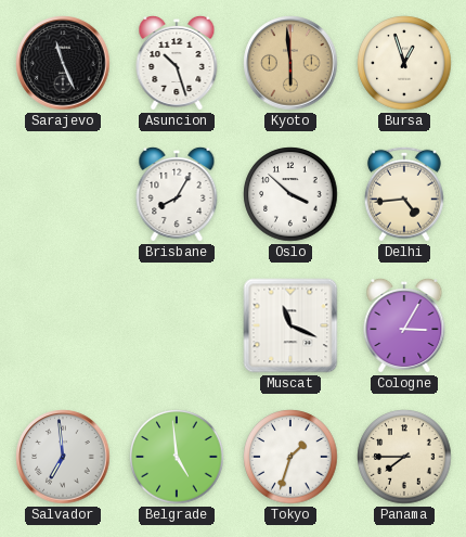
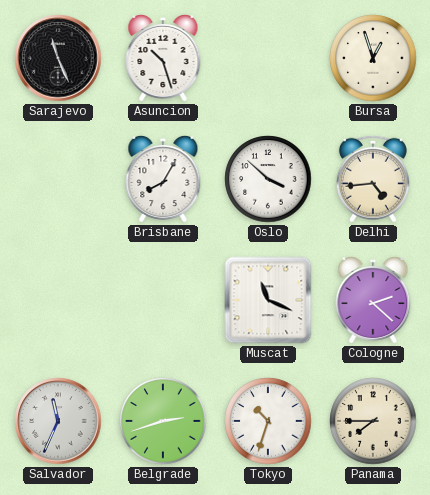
Kyoto: 5:59 -> none (290, 63)
Cologne: 3:05 -> 2:22 (373, 300)
Salvador: 6:59 -> 11:34 (58, 421)
Belgrade: 4:59 -> 2:42 (163, 421)
Tokyo: 1:33 -> 10:33 (268, 421)
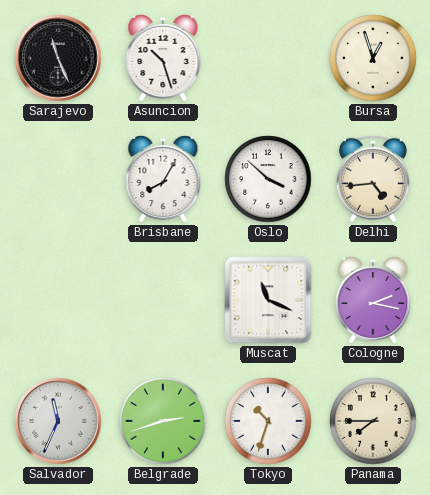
Cologne: 2:22 -> 2:17 (373, 300)
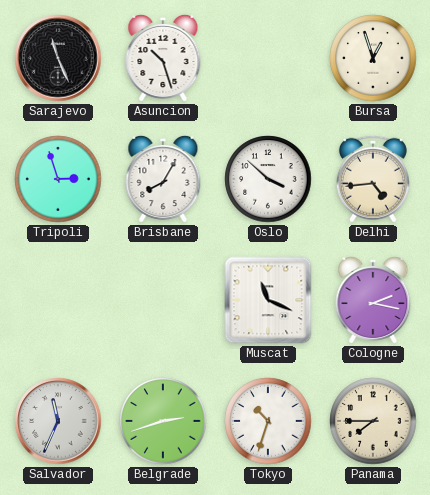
Tripoli: none -> 2:57 (58, 179)
